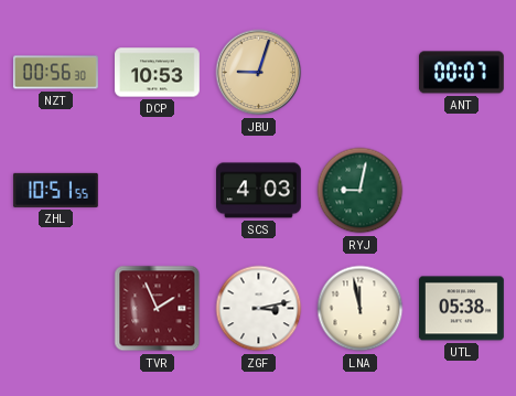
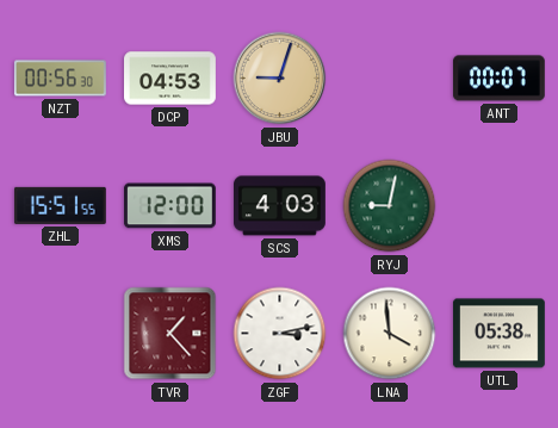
DCP: 10:53 -> 04:53 (170, 79)
ZHL: 10:51 -> 15:51 (60, 205)
XMS: none -> 12:00 (169, 206)
TVR: 1:56 -> 1:23 (170, 334)
LNA: 11:58 -> 3:59 (390, 334)
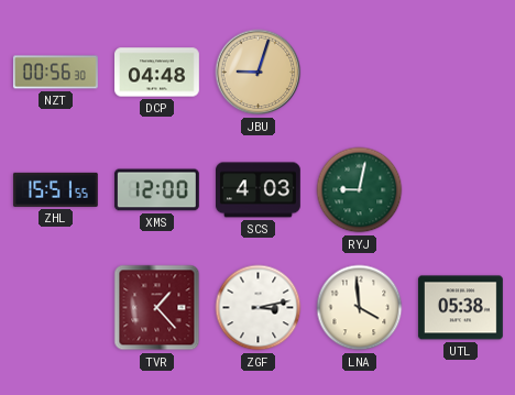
DCP: 04:53 -> 04:48 (157, 73)
ANT: 00:07 -> none (498, 79)
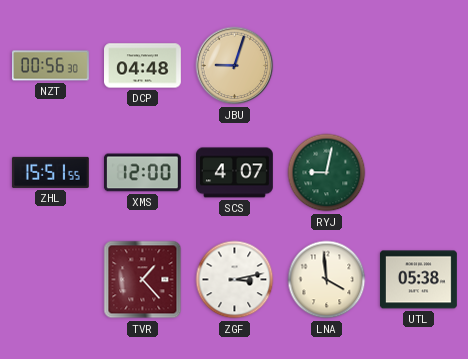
SCS: 4:03 -> 4:07 (235, 173)
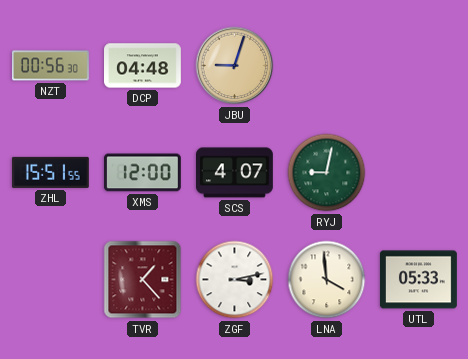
UTL: 05:38 -> 05:33 (418, 280)
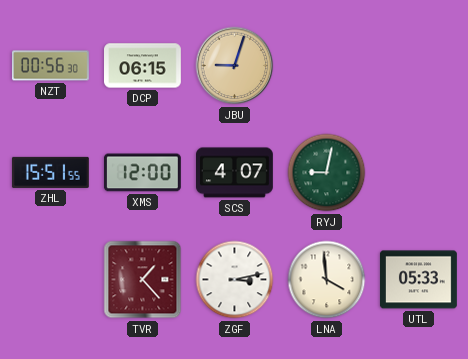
DCP: 04:48 -> 06:15 (143, 66)
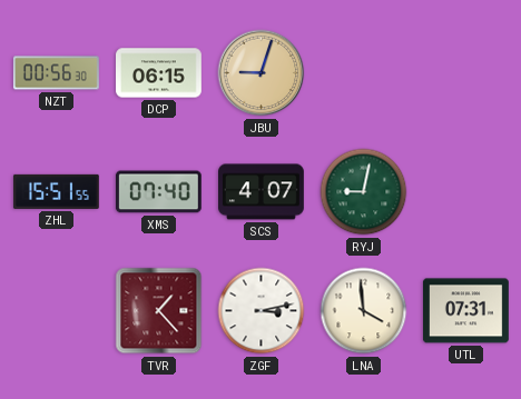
XMS: 12:00 -> 07:40 (158, 192)
UTL: 05:33 -> 07:31 (465, 311)
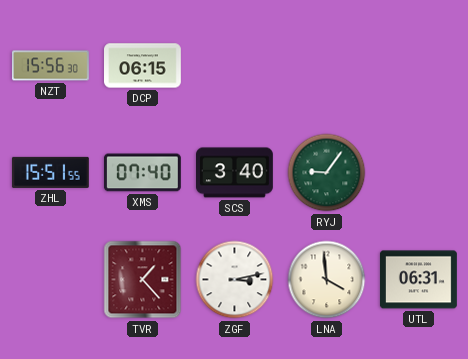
NZT: 00:56 -> 15:56 (50, 66)
JBU: 9:03 -> none (262, 73)
SCS: 4:07 -> 3:40 (235, 173)
RYJ: 9:02 -> 9:06 (327, 173)
UTL: 07:31 -> 06:31 (418, 280)
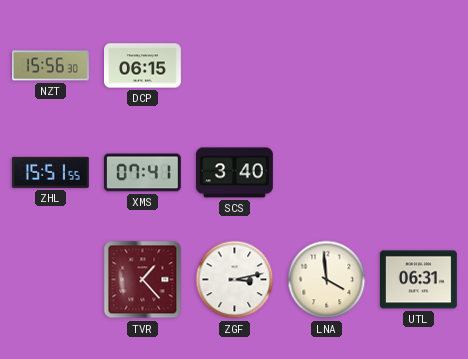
XMS: 07:40 -> 07:41 (142, 173)
RYJ: 9:06 -> none (327, 173)
